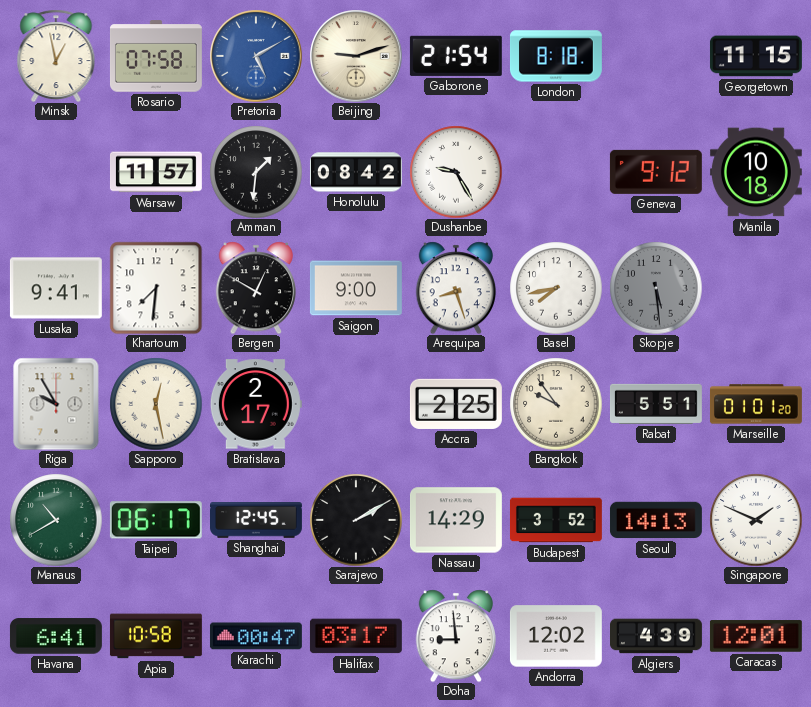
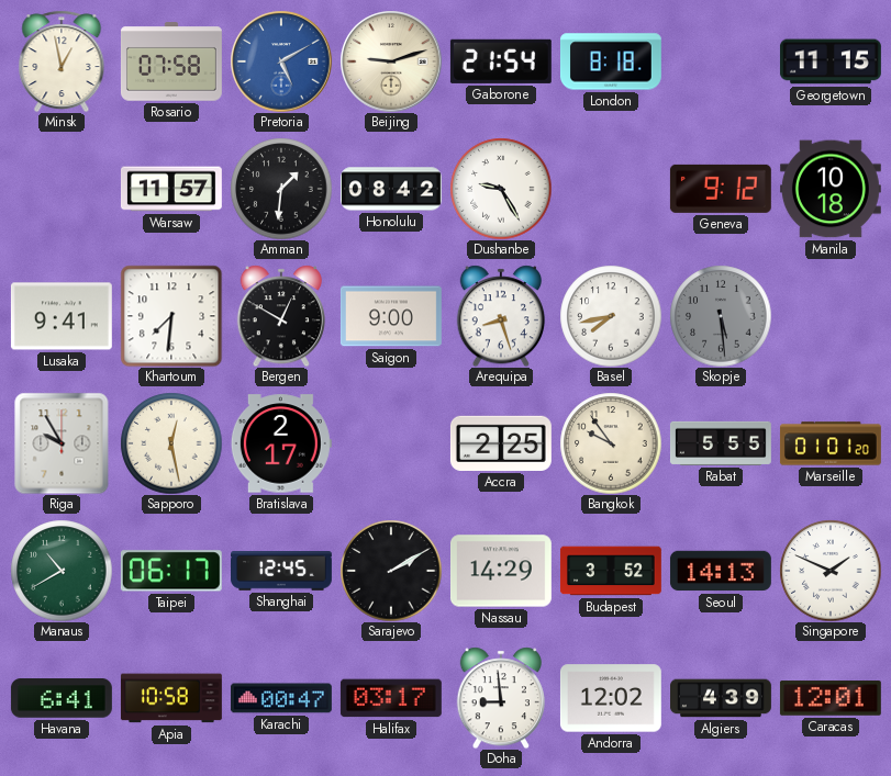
Rabat: 5:51 -> 5:55 (721, 443)
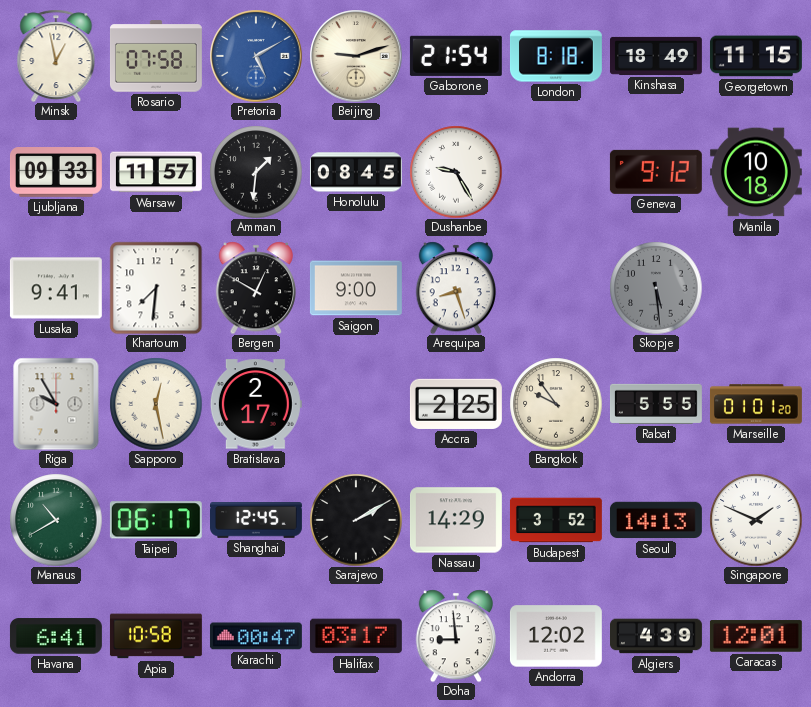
Kinshasa: none -> 18:49 (656, 56)
Ljubljana: none -> 09:33 (56, 173)
Honolulu: 08:42 -> 08:45 (356, 172)
Basel: 7:43 -> none (611, 316)
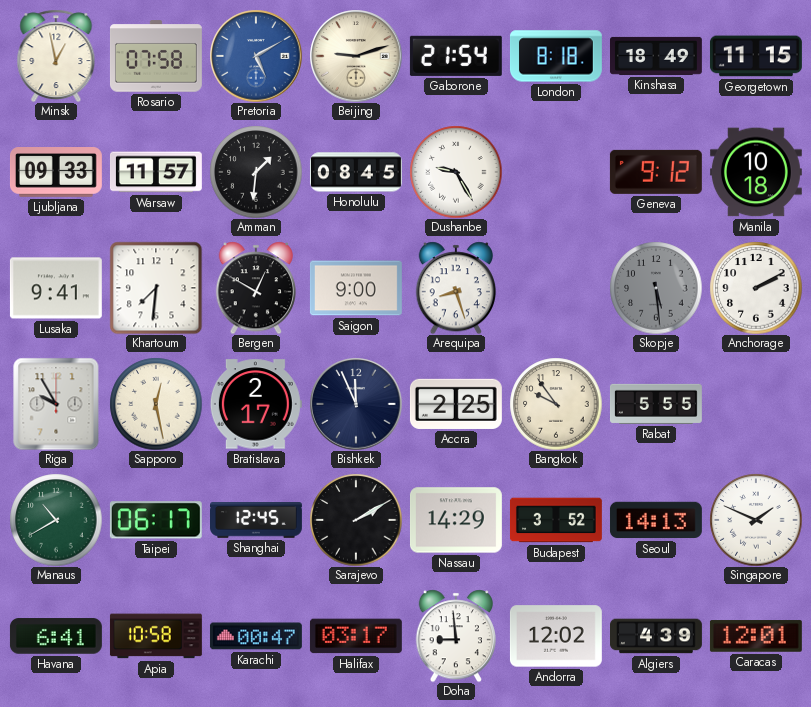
Anchorage: none -> 2:10 (756, 288)
Bishkek: none -> 11:56 (356, 404)
Marseille: 01:01 -> none (756, 404)
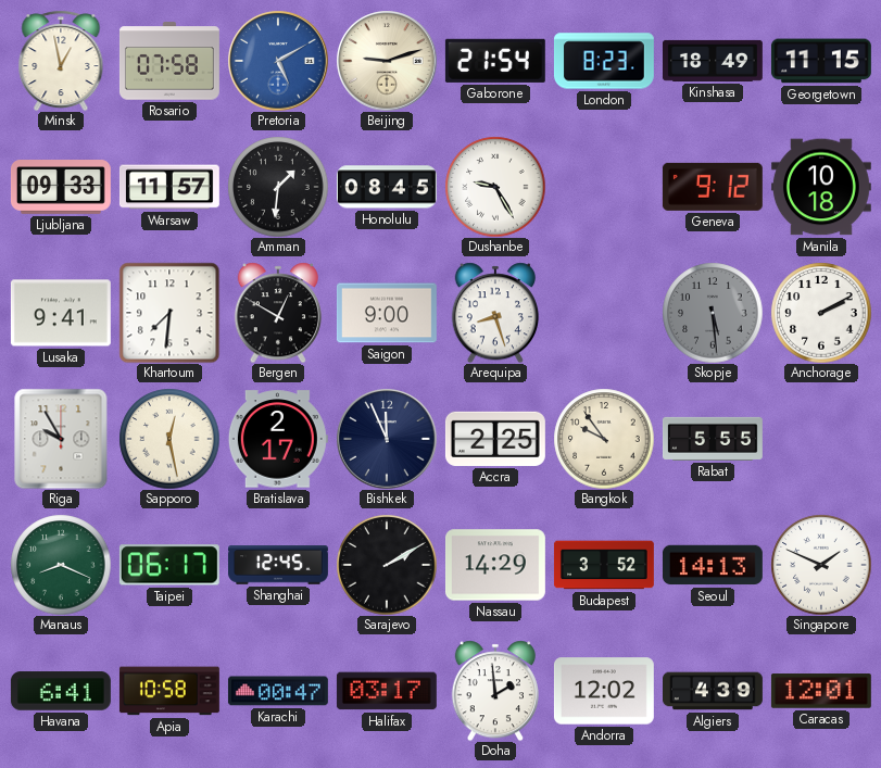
London: 8:18 -> 8:23 (604, 61)
Manaus: 10:40 -> 8:19 (61, 565)
Doha: 8:59 -> 1:59 (494, 691)
